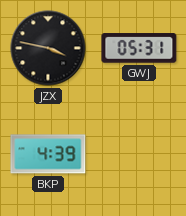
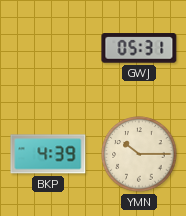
JZX: 3:47 -> none (48, 48)
YMN: none -> 10:15 (139, 154)
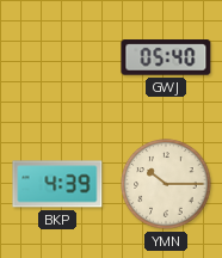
GWJ: 05:31 -> 05:40 (166, 57)
